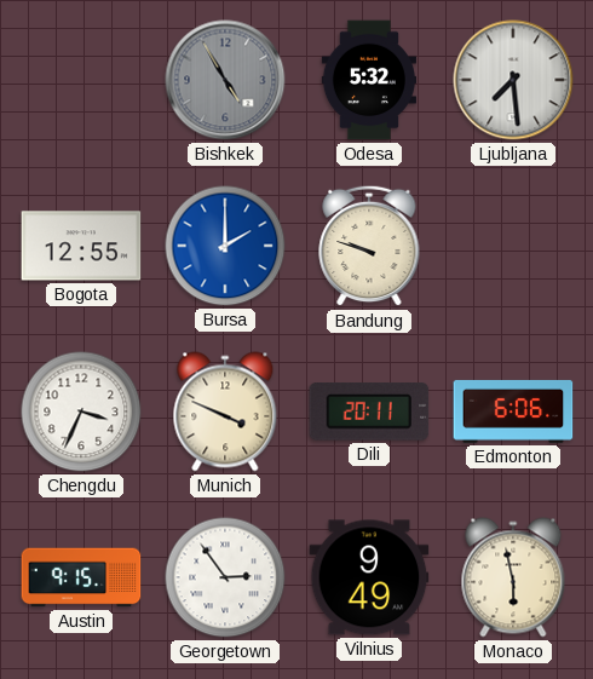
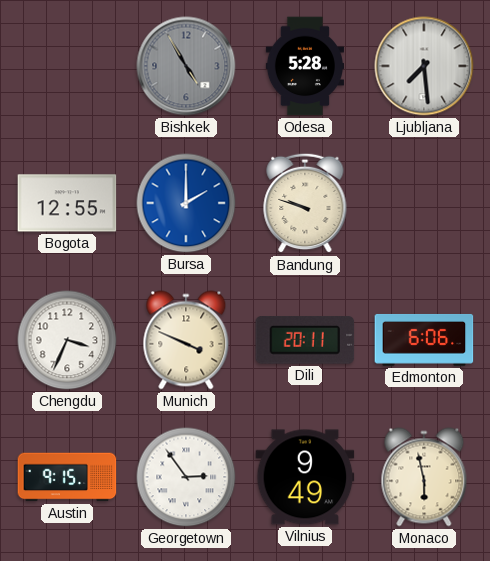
Odesa: 5:32 -> 5:28 (304, 66)
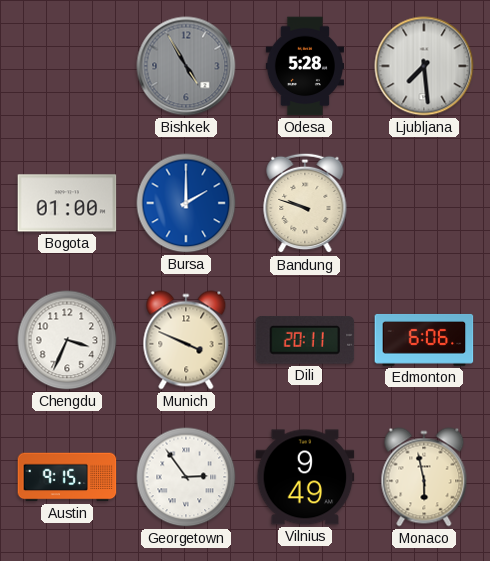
Bogota: 12:55 -> 01:00 (67, 203)
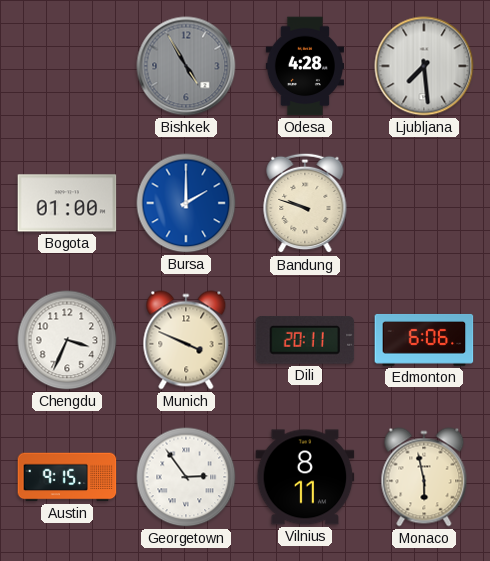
Odesa: 5:28 -> 4:28 (304, 66)
Vilnius: 9:49 -> 8:11 (305, 477)
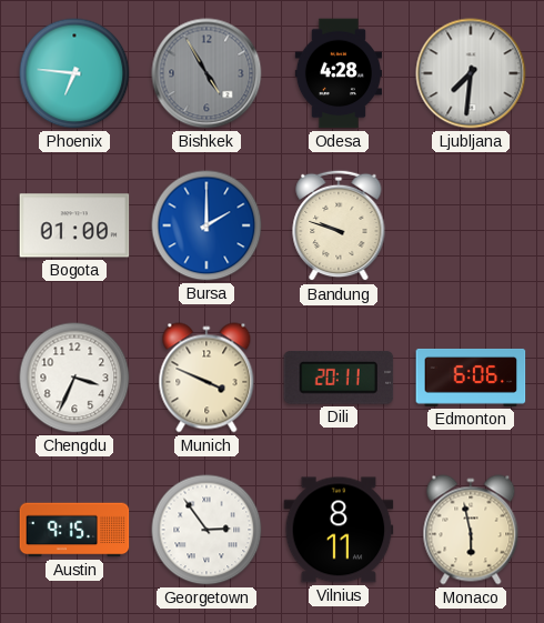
Phoenix: none -> 6:46 (74, 73)
Ljubljana: 7:29 -> 7:31 (471, 73)
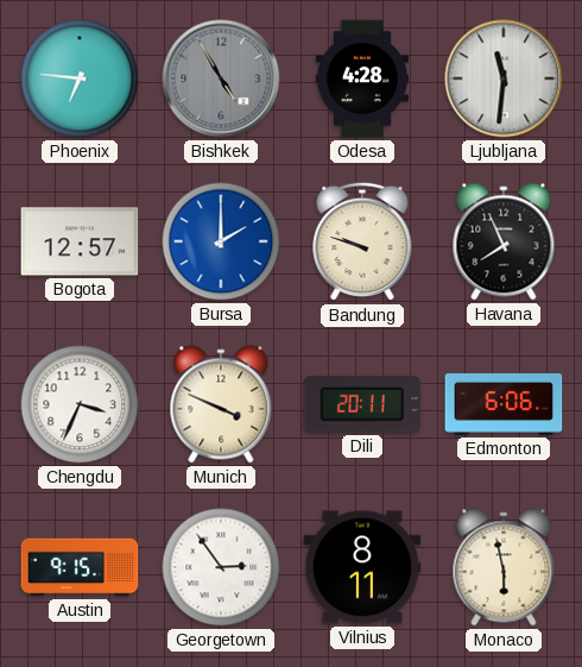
Ljubljana: 7:31 -> 11:31 (504, 78)
Bogota: 01:00 -> 12:57 (80, 241)
Havana: none -> 7:56 (504, 241)
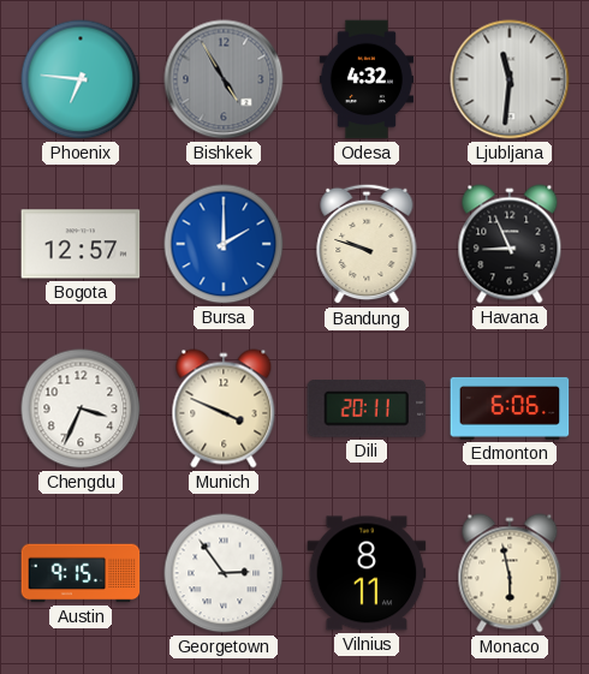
Odesa: 4:28 -> 4:32 (365, 79)
Havana: 7:56 -> 8:56 (510, 244)
